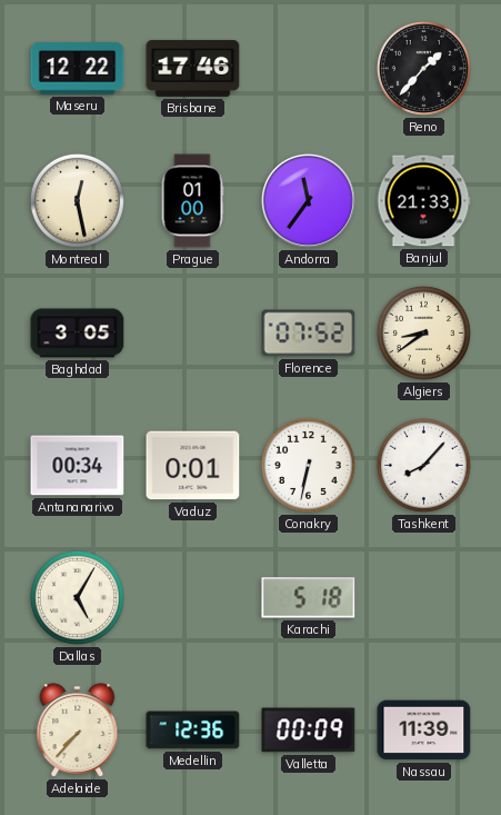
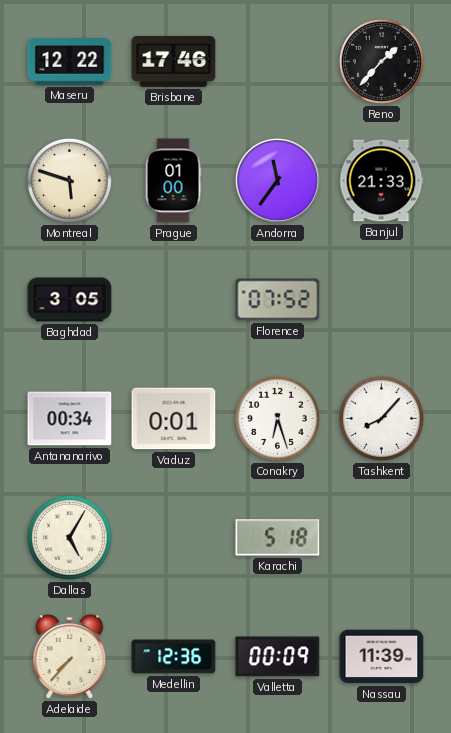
Montreal: 12:28 -> 5:48 (69, 180)
Algiers: 8:39 -> none (423, 332)
Conakry: 6:32 -> 6:27 (277, 418)
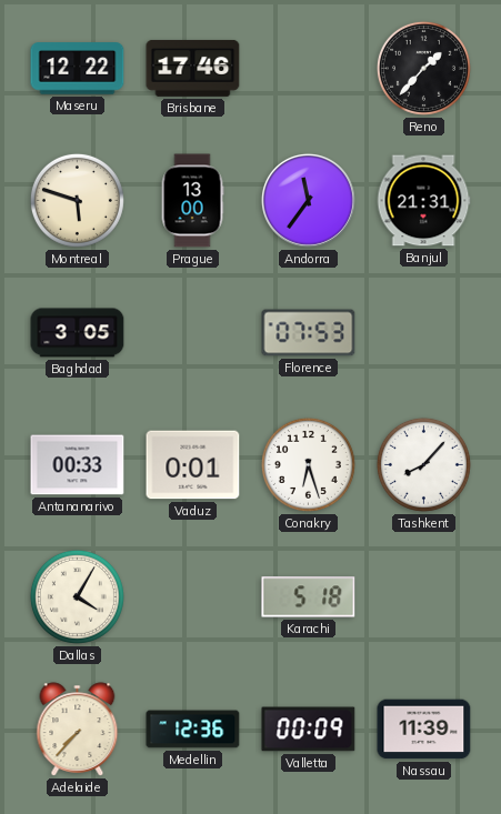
Prague: 01:00 -> 13:00 (192, 201)
Banjul: 21:33 -> 21:31 (423, 201)
Florence: 07:52 -> 07:53 (309, 333)
Antananarivo: 00:34 -> 00:33 (78, 465)
Dallas: 5:05 -> 4:05 (77, 596)
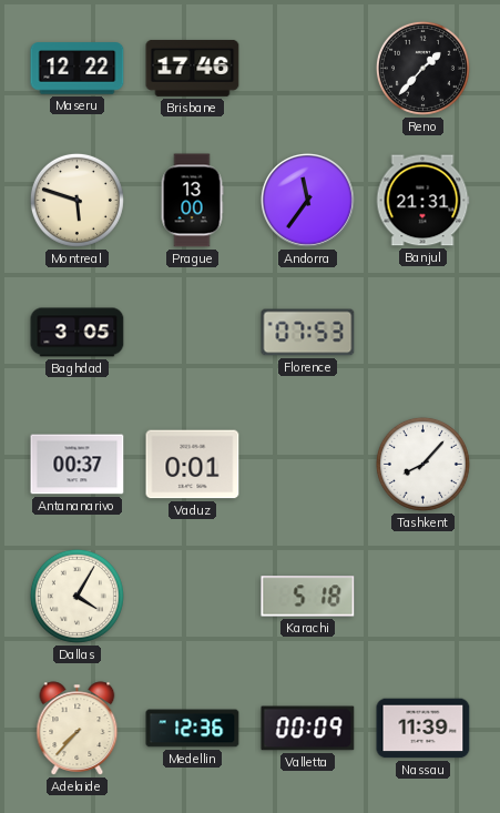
Antananarivo: 00:33 -> 00:37 (78, 465)
Conakry: 6:27 -> none (308, 464)
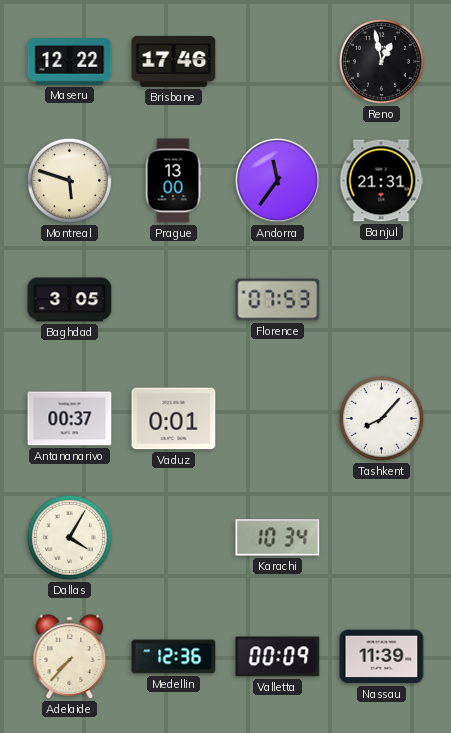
Reno: 1:37 -> 12:58 (381, 61)
Karachi: 5:18 -> 10:34 (278, 538)
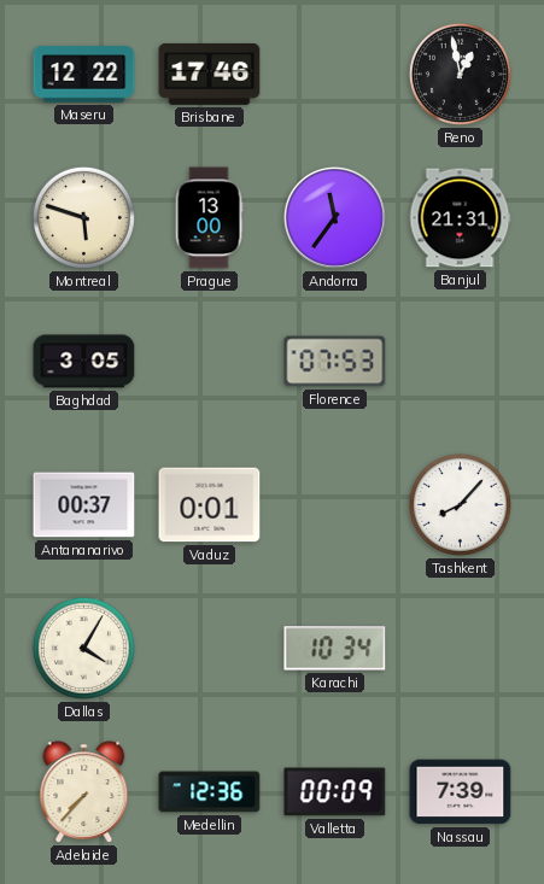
Nassau: 11:39 -> 7:39 (461, 792)
